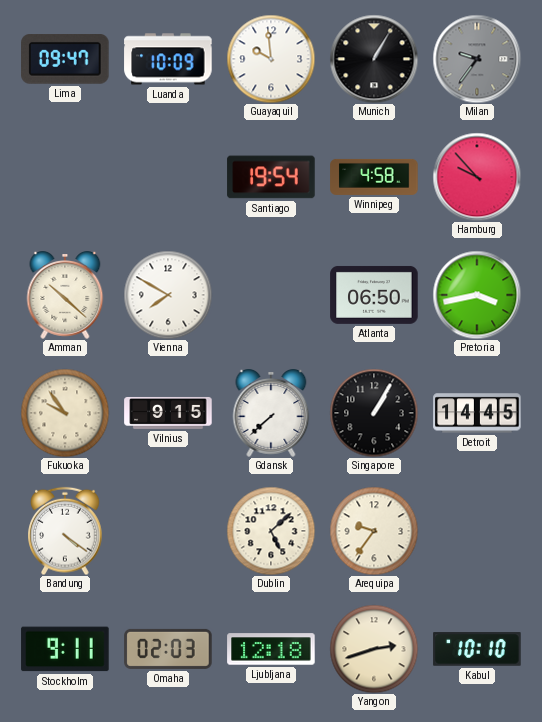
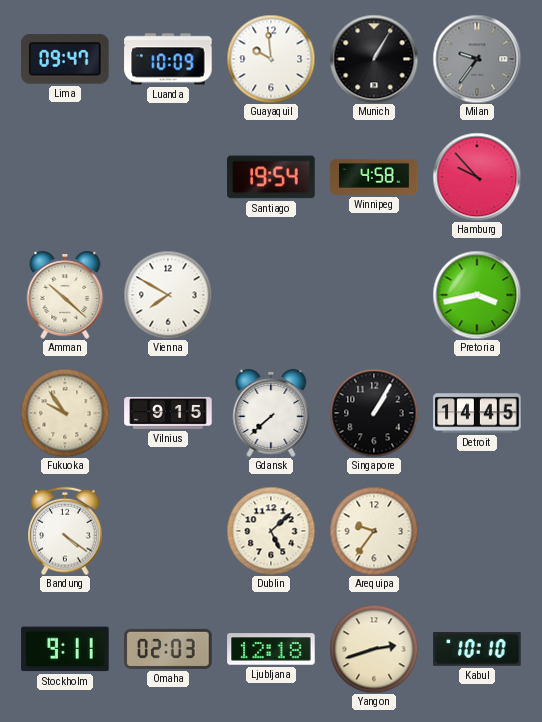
Atlanta: 06:50 -> none (374, 295)
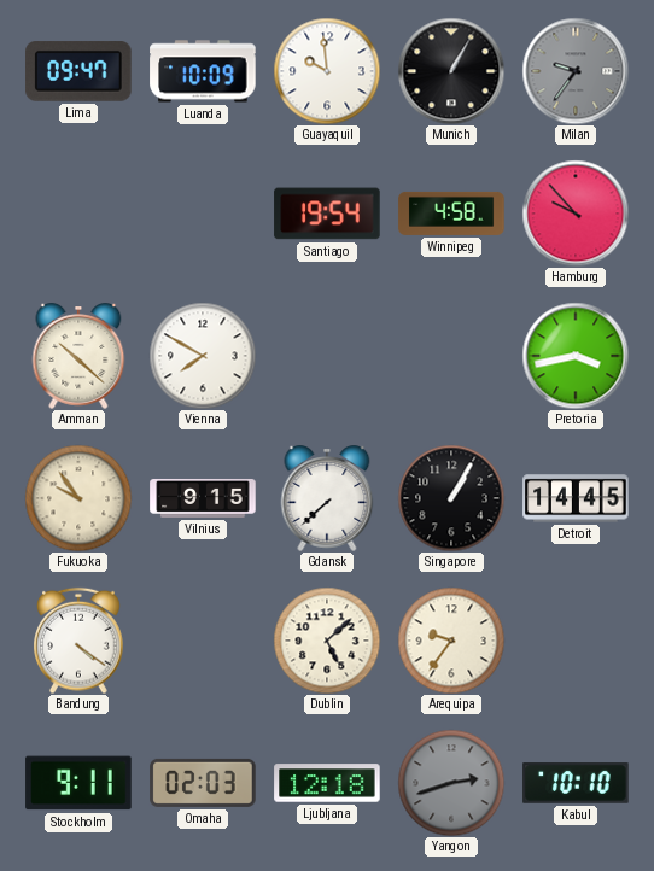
Yangon dial: cream -> grey (451, 783)
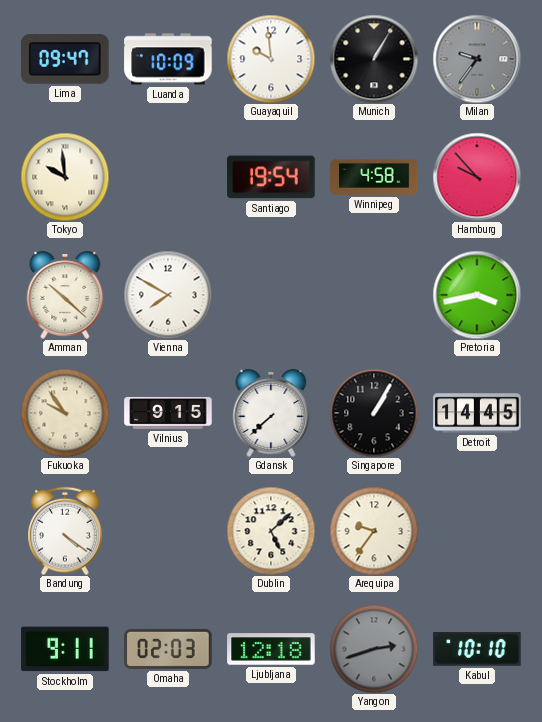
Tokyo: none -> 9:59 (65, 177)
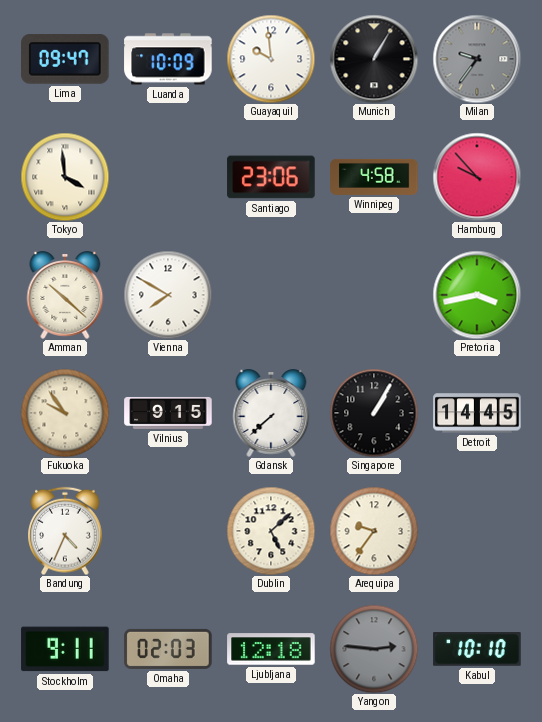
Tokyo: 9:59 -> 3:59 (65, 177)
Santiago: 19:54 -> 23:06 (271, 177)
Bandung: 4:21 -> 4:34 (65, 531)
Yangon: 2:42 -> 2:46 (374, 649)
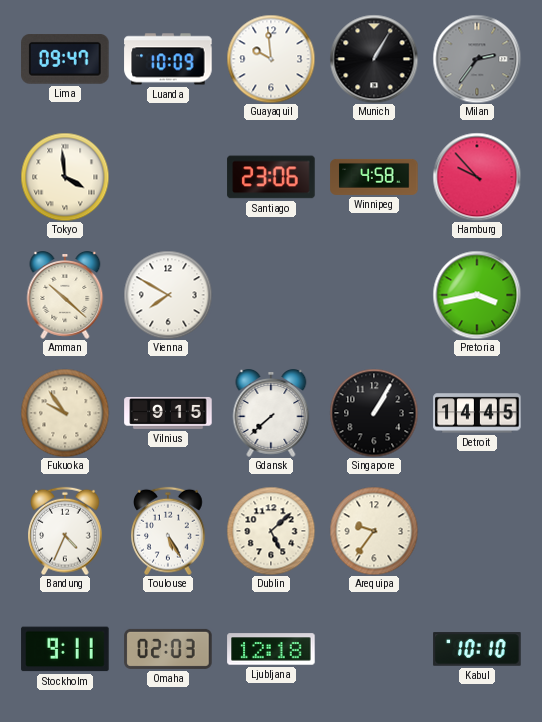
Milan: 9:36 -> 2:36 (477, 59)
Toulouse: none -> 5:25 (168, 531)
Yangon: 2:46 -> none (374, 649)
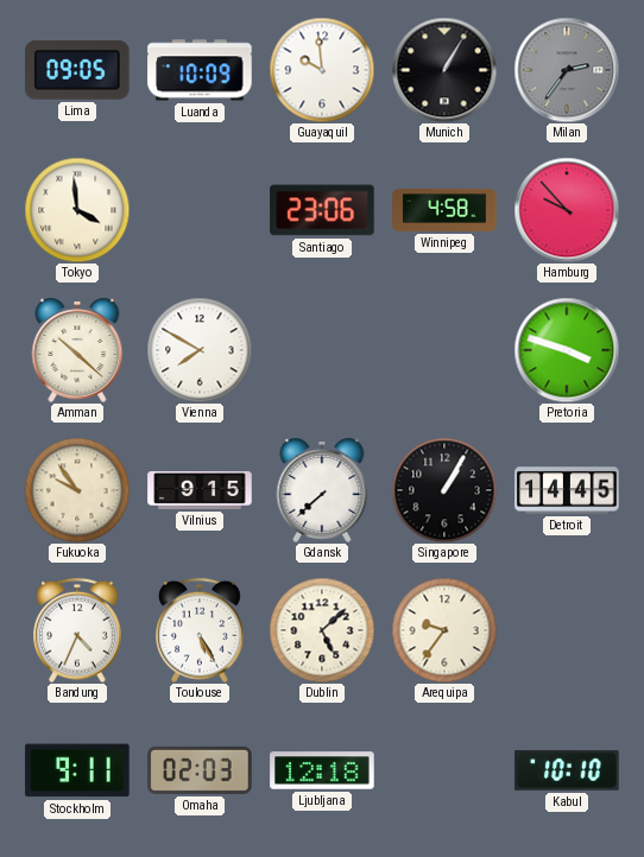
Lima: 09:47 -> 09:05 (77, 71)
Pretoria: 3:43 -> 3:48 (567, 350)
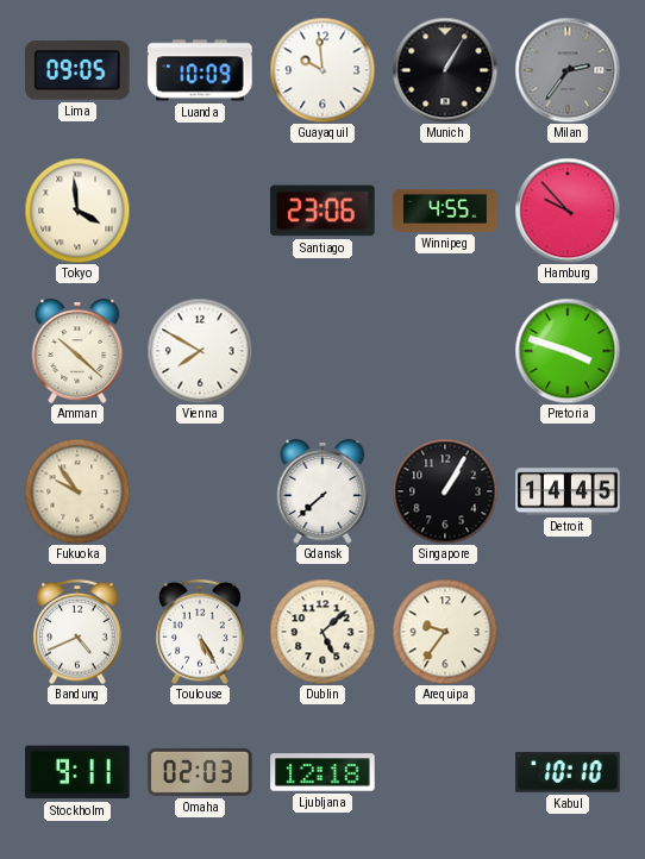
Winnipeg: 4:58 -> 4:55 (445, 211)
Vilnius: 9:15 -> none (200, 490)
Bandung: 4:34 -> 4:41 (77, 632)
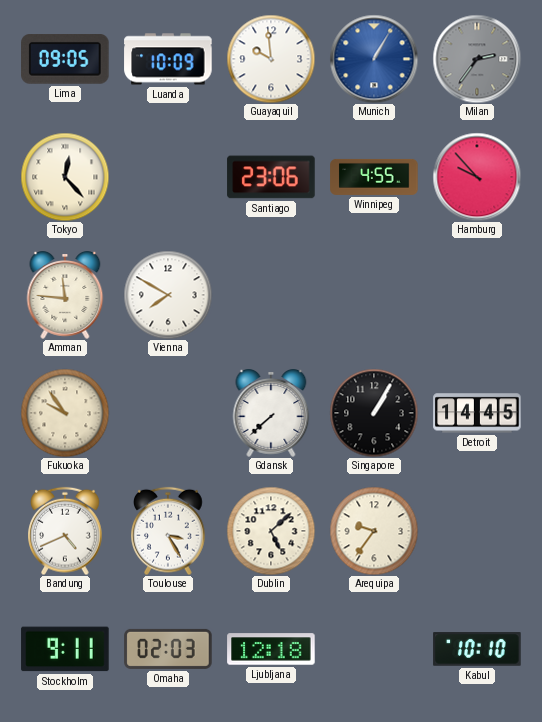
Munich dial: black -> blue (374, 59)
Tokyo: 3:59 -> 12:23 (65, 177)
Amman: 10:22 -> 11:46 (65, 296)
Pretoria: 3:48 -> none (568, 351)
Toulouse: 5:25 -> 3:25 (168, 531)
